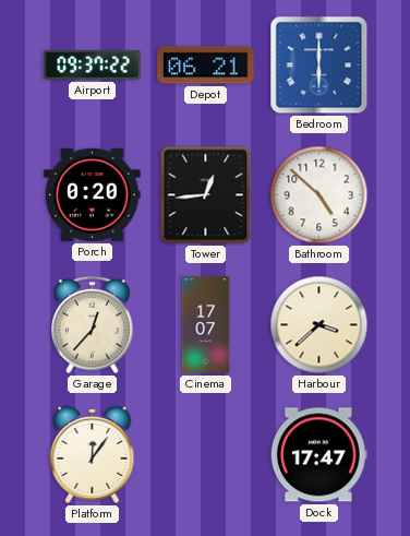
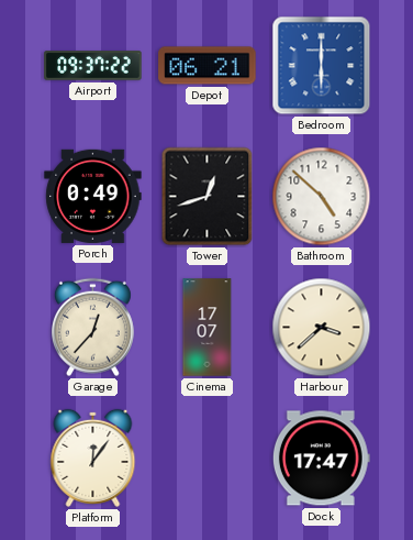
Porch: 0:20 -> 0:49 (93, 196)
Tower: 12:44 -> 12:42 (208, 197)
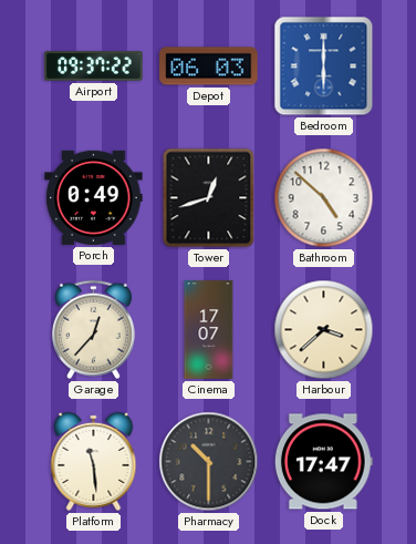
Depot: 06:21 -> 06:03 (209, 66)
Platform: 12:06 -> 11:29 (94, 461)
Pharmacy: none -> 10:30 (209, 462)
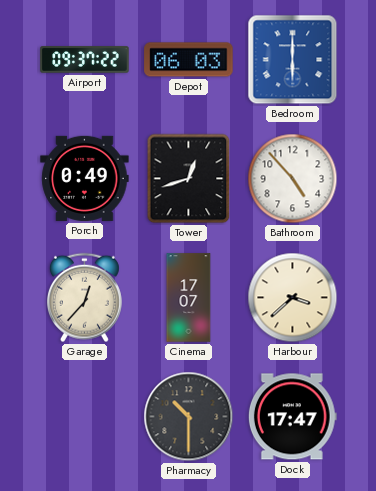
Bathroom: 4:52 -> 4:53 (293, 179)
Platform: 11:29 -> none (94, 461)
